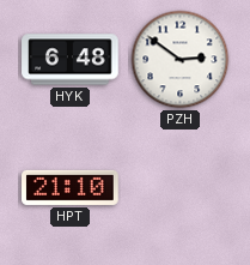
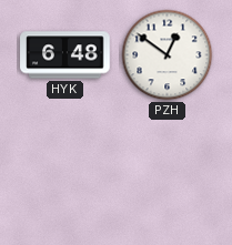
PZH: 2:51 -> 12:51 (168, 55)
HPT: 21:10 -> none (71, 187)
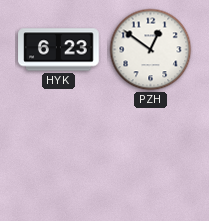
HYK: 6:48 -> 6:23 (59, 50)
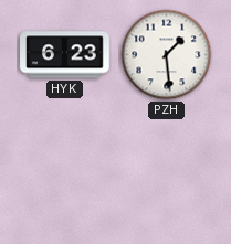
PZH: 12:51 -> 1:29 (167, 55)
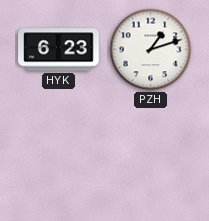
PZH: 1:29 -> 1:12 (151, 50)
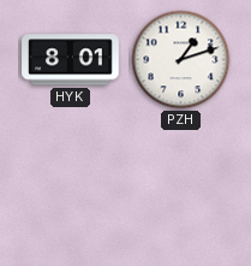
HYK: 6:23 -> 8:01 (71, 60)
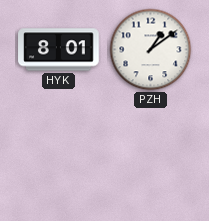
PZH: 1:12 -> 1:09 (151, 50)
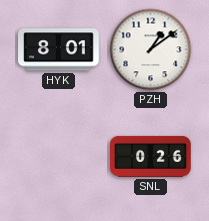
SNL: none -> 0:26 (151, 156)
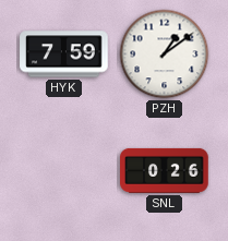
HYK: 8:01 -> 7:59 (64, 55)
